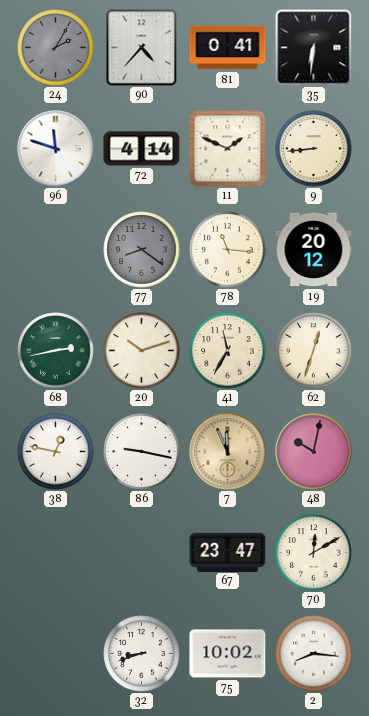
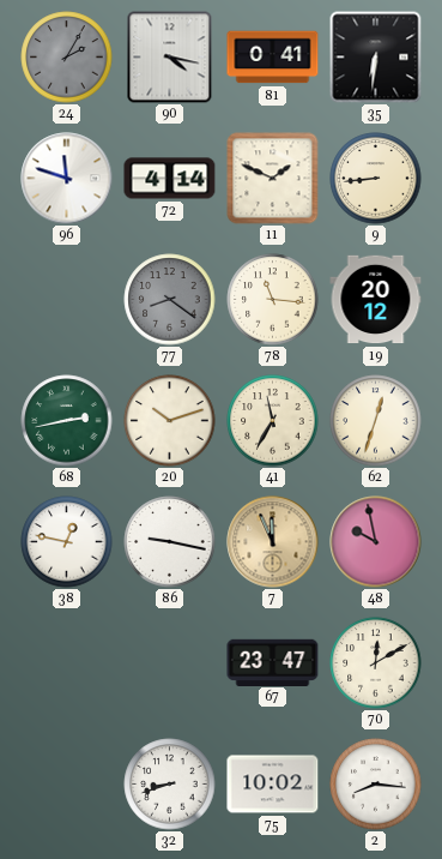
90: 4:37 -> 4:17 (170, 58)
48: 10:02 -> 9:58 (376, 542)
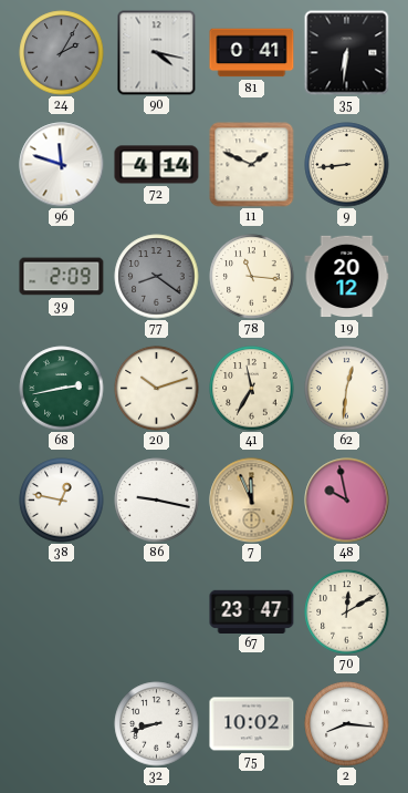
39: none -> 2:09 (62, 277)
62: 12:33 -> 12:31 (347, 389)
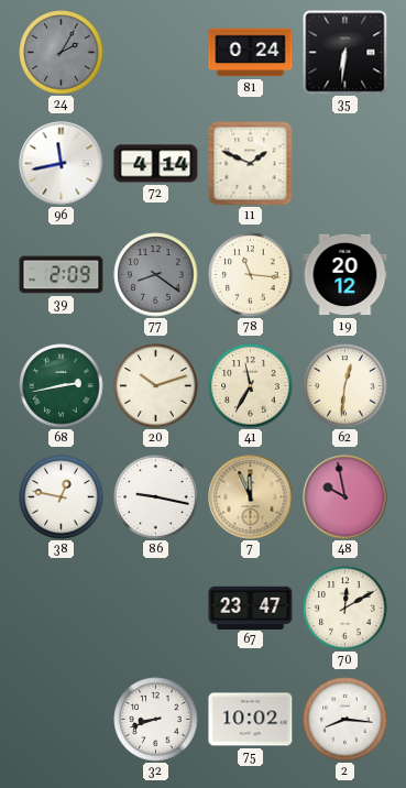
90: 4:17 -> none (157, 53)
81: 0:41 -> 0:24 (251, 53)
96: 11:48 -> 11:43 (62, 164)
9: 8:44 -> none (347, 165)
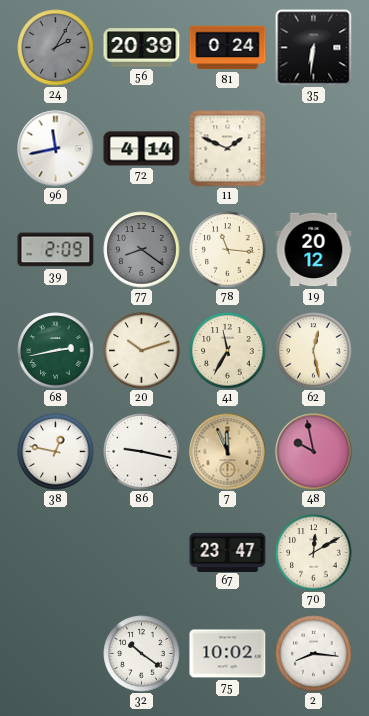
56: none -> 20:39 (142, 48)
62: 12:31 -> 12:28 (314, 351)
32: 8:42 -> 10:21 (142, 654)
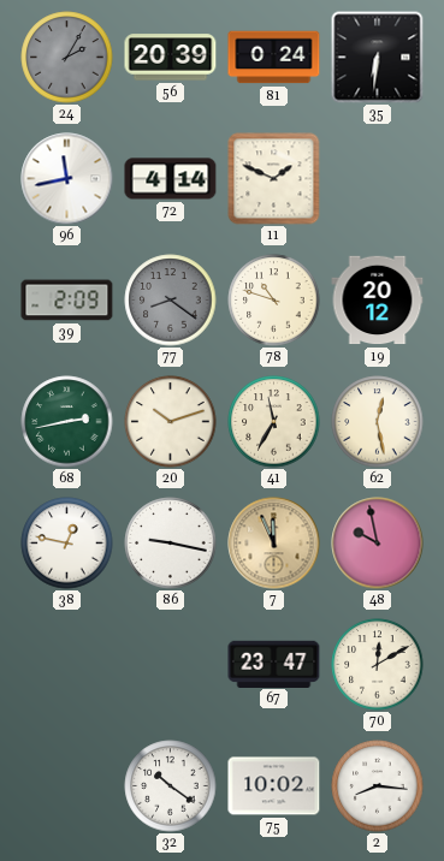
78: 11:16 -> 10:48 (274, 301)
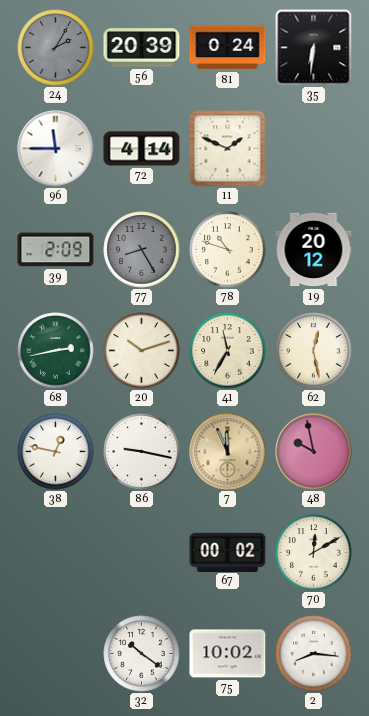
96: 11:43 -> 11:45 (56, 149)
77: 8:21 -> 8:25 (142, 250)
67: 23:47 -> 00:02 (228, 552)
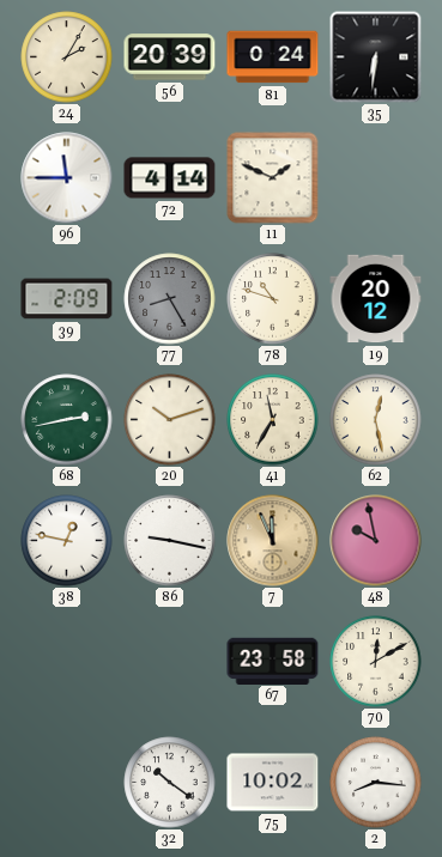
24 dial: grey -> cream (67, 57)
67: 00:02 -> 23:58 (273, 661)
